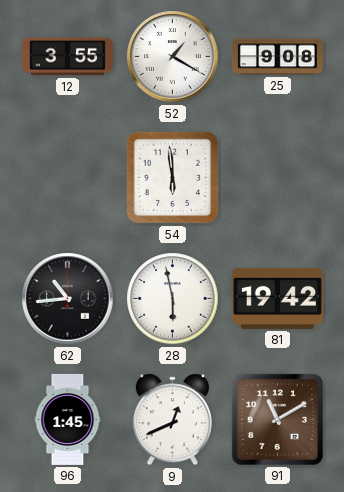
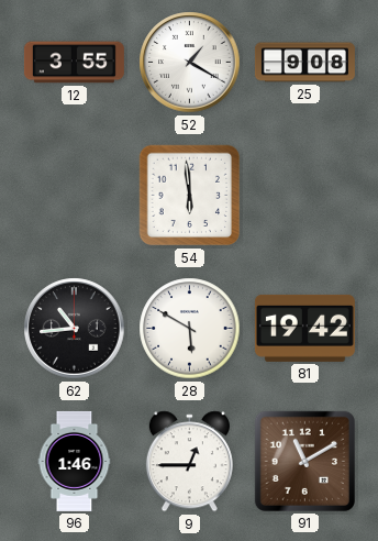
28: 5:58 -> 5:50 (190, 329)
96: 1:45 -> 1:46 (75, 461)
9: 12:41 -> 12:45 (189, 462)
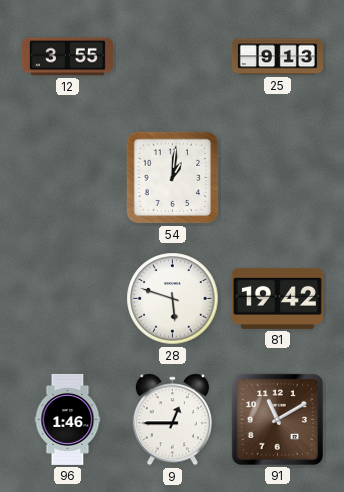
52: 1:20 -> none (190, 63)
25: 9:08 -> 9:13 (277, 57)
54: 5:59 -> 1:01 (173, 178)
62: 10:44 -> none (75, 329)
28: 5:50 -> 5:48 (173, 299)
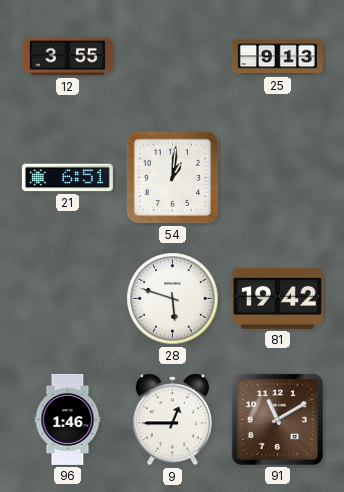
21: none -> 6:51 (67, 178)
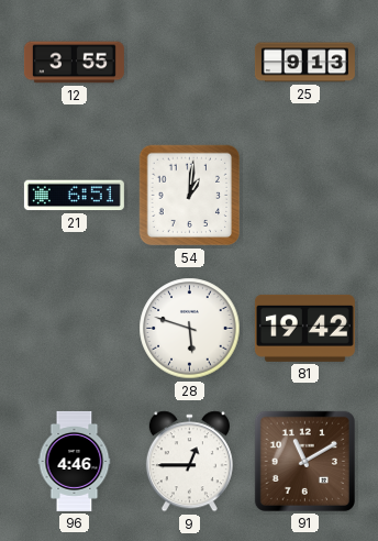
96: 1:46 -> 4:46 (75, 461)
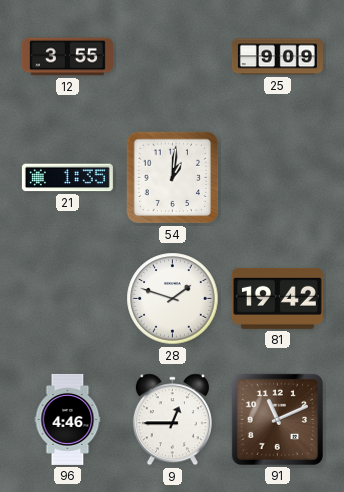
25: 9:13 -> 9:09 (277, 57)
21: 6:51 -> 1:35 (67, 178)
28: 5:48 -> 1:48 (173, 299)
91: 11:10 -> 11:11 (277, 419)
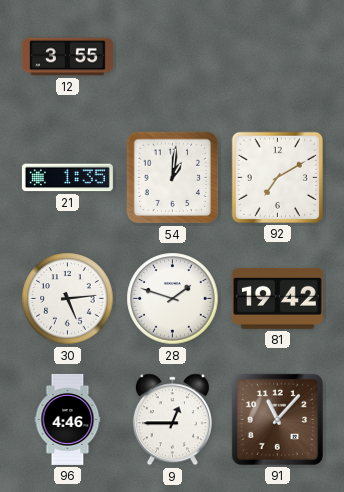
25: 9:09 -> none (277, 57)
92: none -> 7:10 (277, 177)
30: none -> 5:14 (68, 299)
91: 11:11 -> 11:07 (277, 419)
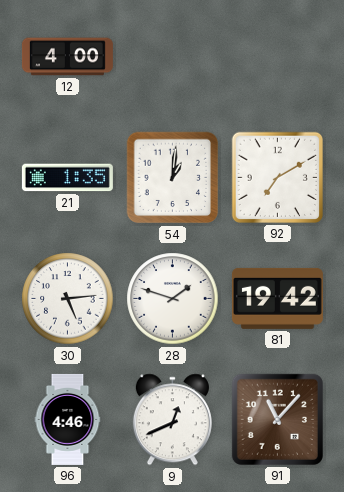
12: 3:55 -> 4:00 (67, 57)
9: 12:45 -> 12:41 (172, 420)
